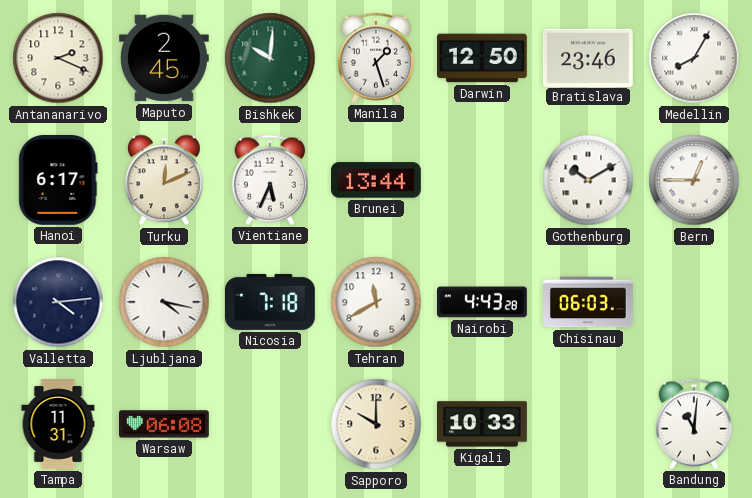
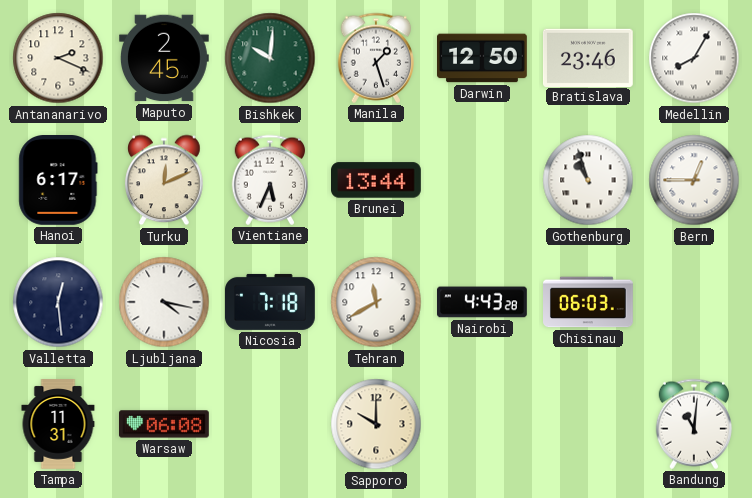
Gothenburg: 10:10 -> 10:57 (588, 180)
Valletta: 4:14 -> 12:29 (58, 302)
Kigali: 10:33 -> none (483, 424)
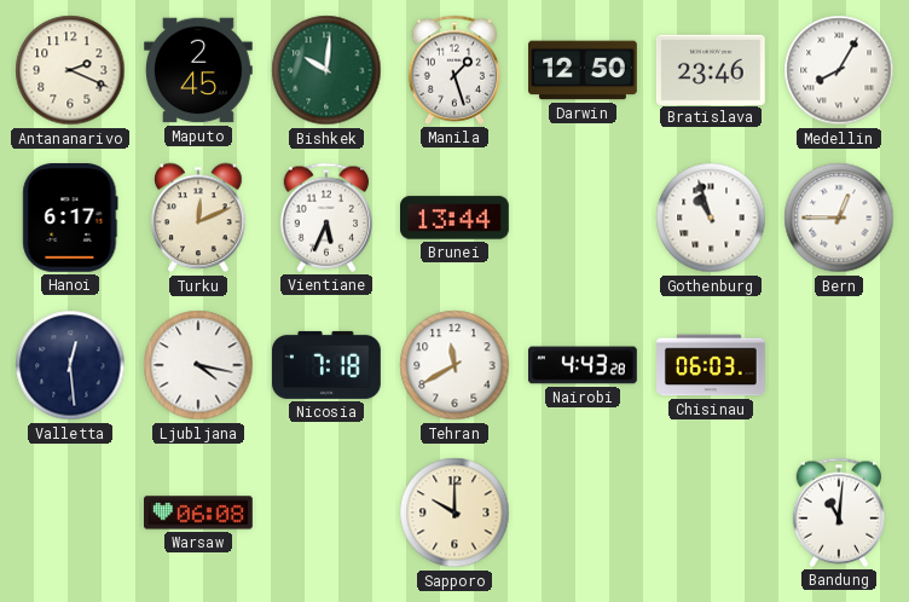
Tampa: 11:31 -> none (58, 424)
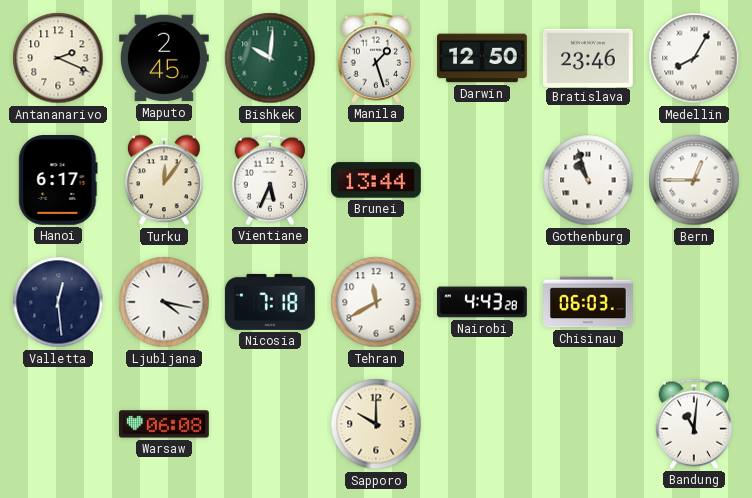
Turku: 12:11 -> 12:06 (164, 180)
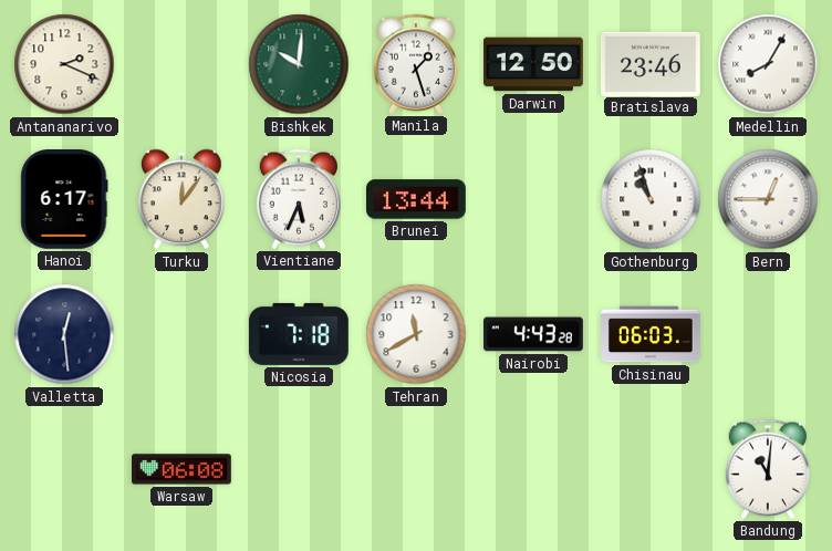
Maputo: 2:45 -> none (165, 58)
Ljubljana: 4:17 -> none (164, 302)
Sapporo: 10:00 -> none (376, 424)
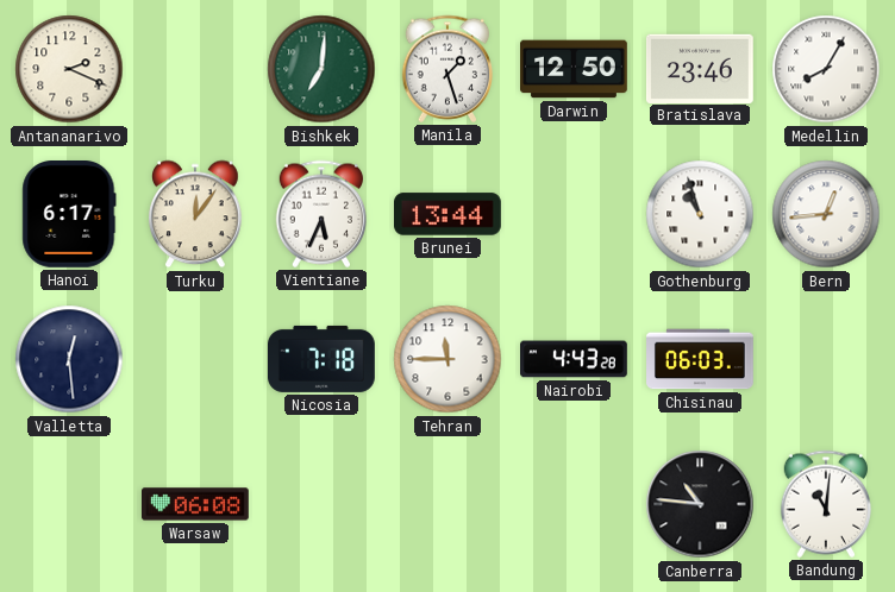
Bishkek: 10:01 -> 7:01 (321, 69)
Bern: 12:45 -> 12:44 (826, 214)
Tehran: 11:40 -> 11:45 (447, 359)
Canberra: none -> 10:46 (700, 504)
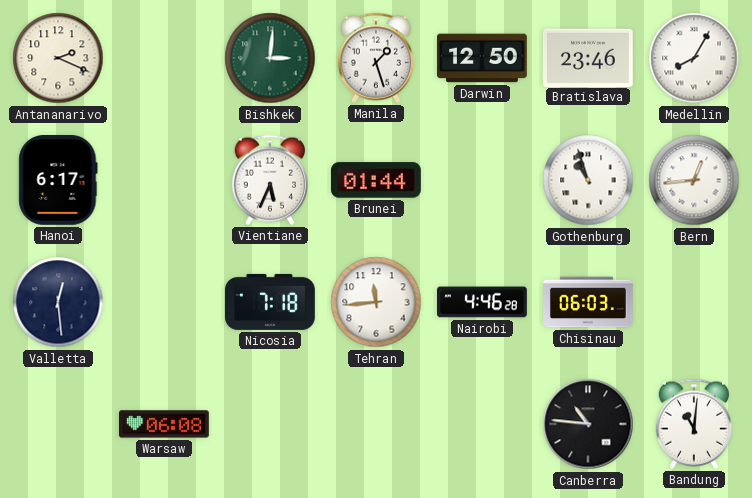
Bishkek: 7:01 -> 3:01 (270, 58)
Turku: 12:06 -> none (195, 214)
Brunei: 13:44 -> 01:44 (377, 180)
Tehran: 11:45 -> 11:44 (376, 302)
Nairobi: 4:43 -> 4:46 (483, 302)
